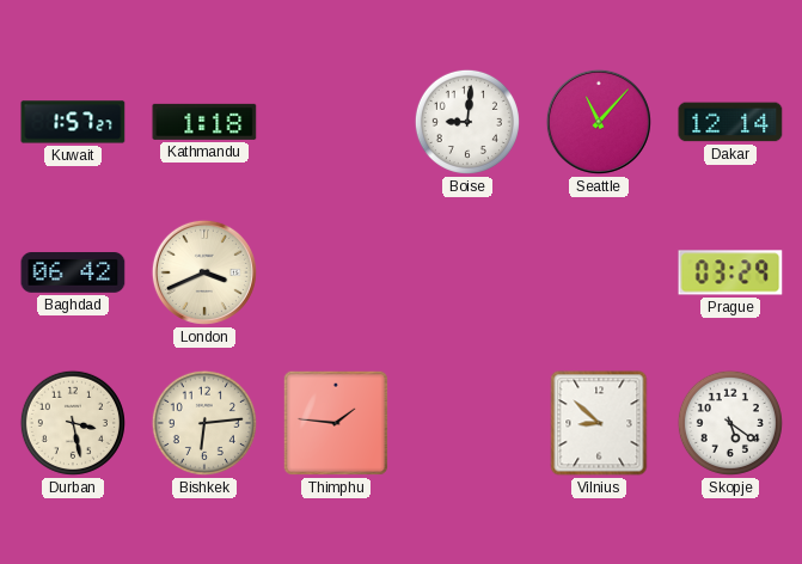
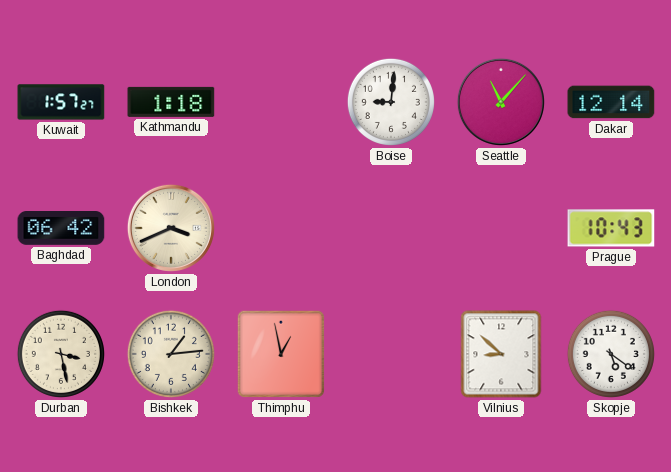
Prague: 03:29 -> 10:43 (611, 228)
Bishkek: 6:14 -> 1:14 (171, 354)
Thimphu: 1:46 -> 12:58 (281, 354)
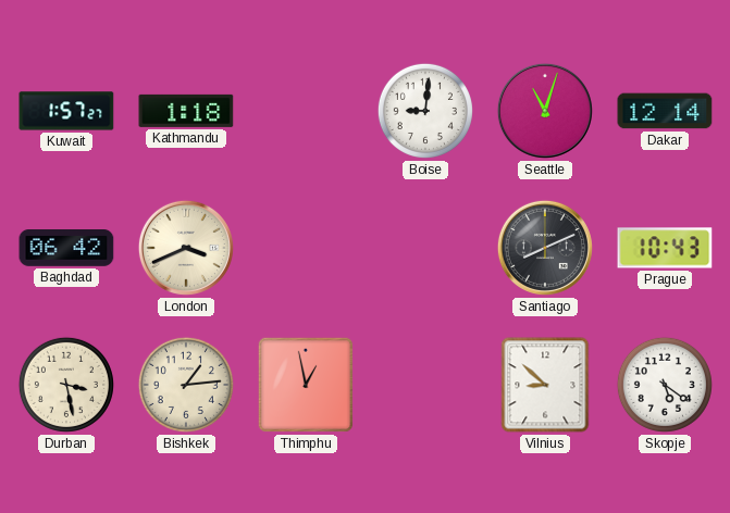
Seattle: 11:07 -> 11:03 (545, 111)
Santiago: none -> 8:11 (545, 248)
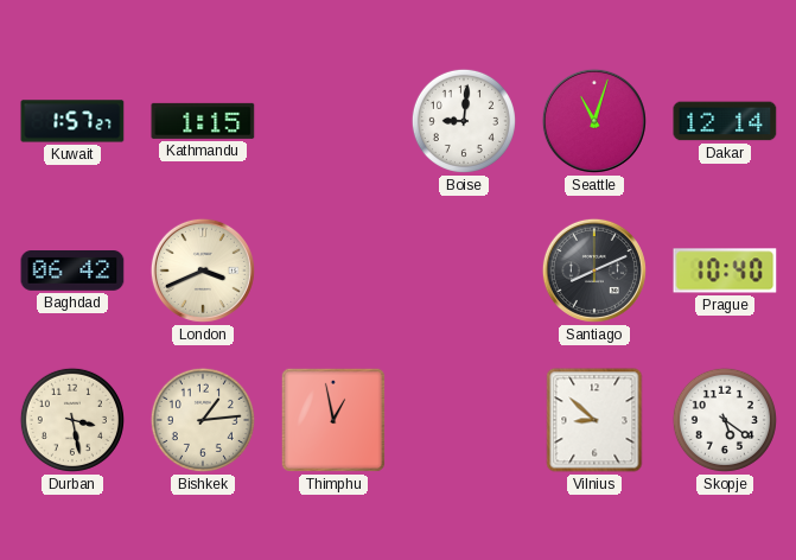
Kathmandu: 1:18 -> 1:15 (203, 121)
Prague: 10:43 -> 10:40 (725, 271)
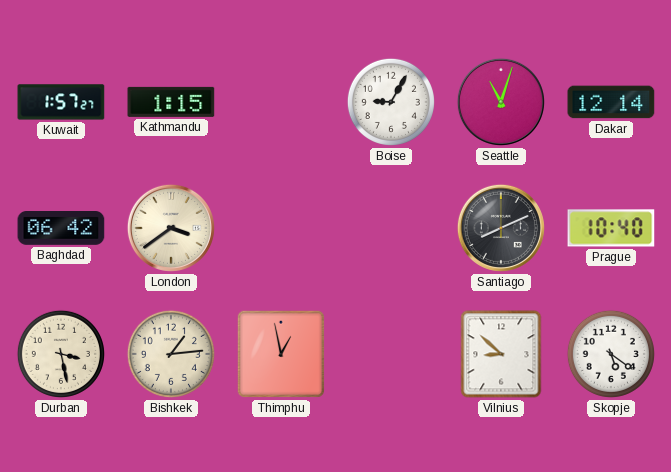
Boise: 9:01 -> 9:05 (391, 102)
London: 3:41 -> 3:39 (171, 228)
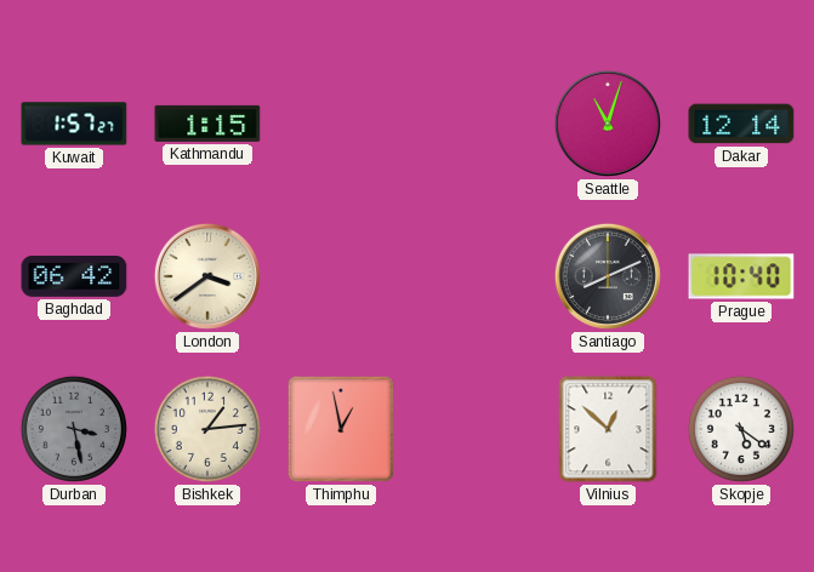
Boise: 9:05 -> none (391, 102)
Durban dial: cream -> grey (74, 429)
Vilnius: 8:52 -> 12:52 (608, 429)
